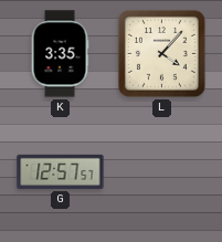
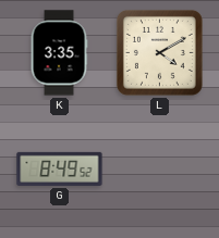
L: 4:07 -> 4:10 (159, 52)
G: 12:57 -> 8:49 (60, 168)
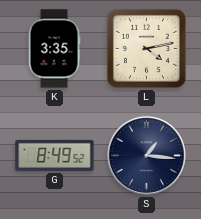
L: 4:10 -> 4:13 (146, 48)
S: none -> 1:16 (146, 155)
